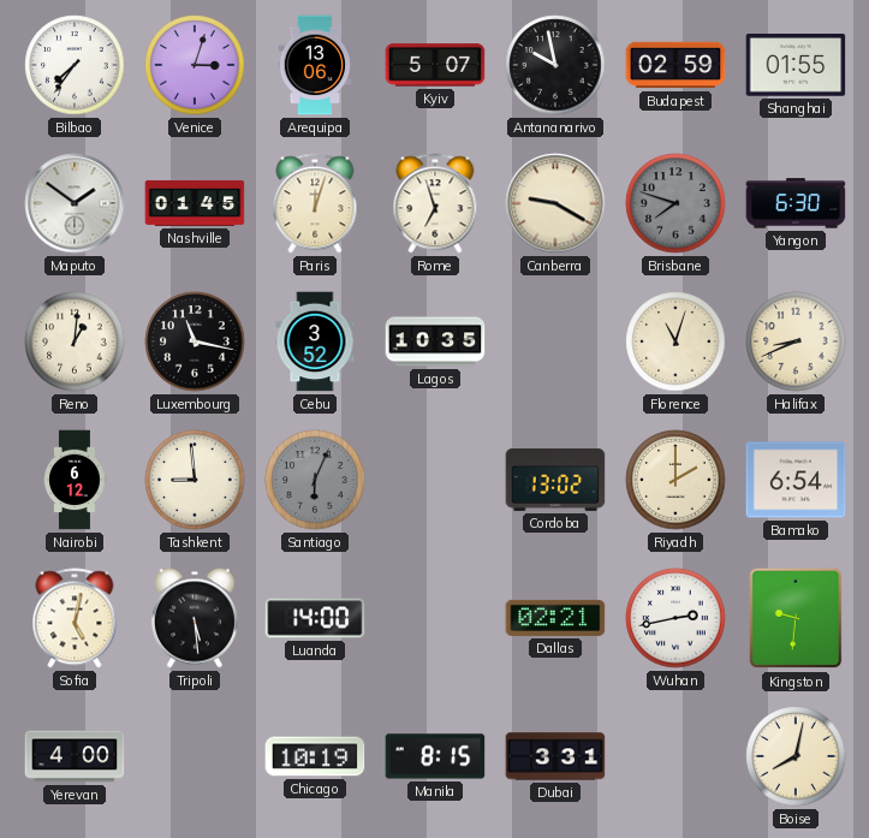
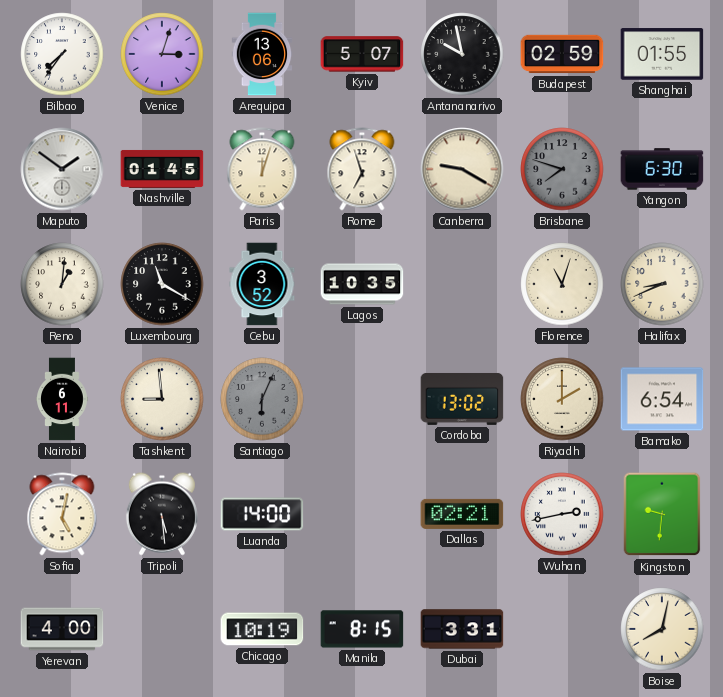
Luxembourg: 11:17 -> 11:20 (162, 284)
Nairobi: 6:12 -> 6:11 (62, 399)
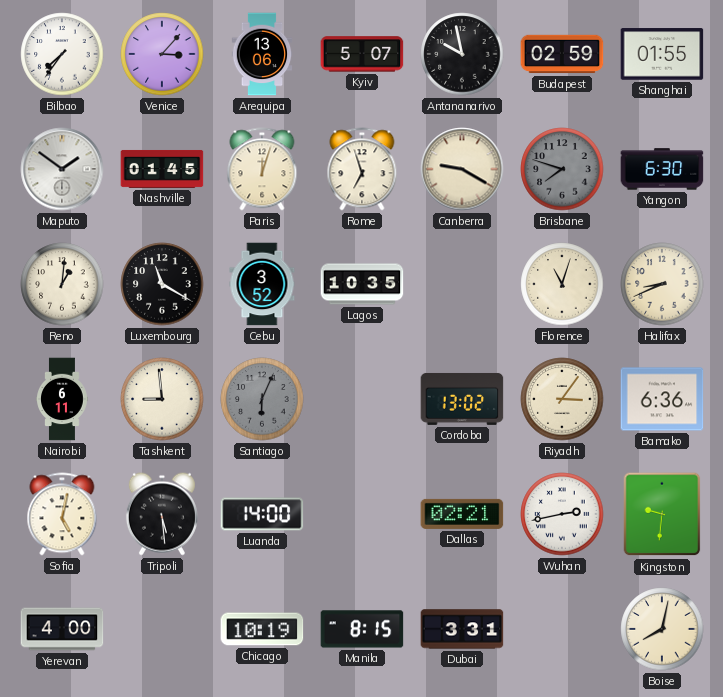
Venice: 3:03 -> 3:07 (162, 54)
Riyadh: 2:00 -> 3:06 (562, 399)
Bamako: 6:54 -> 6:36 (662, 399)
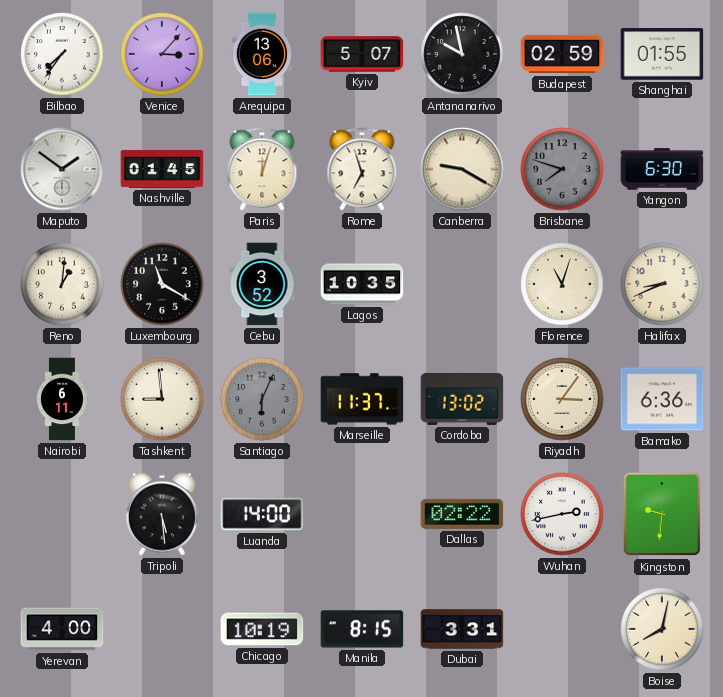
Marseille: none -> 11:37 (362, 399)
Sofia: 5:02 -> none (62, 514)
Dallas: 02:21 -> 02:22 (462, 514)
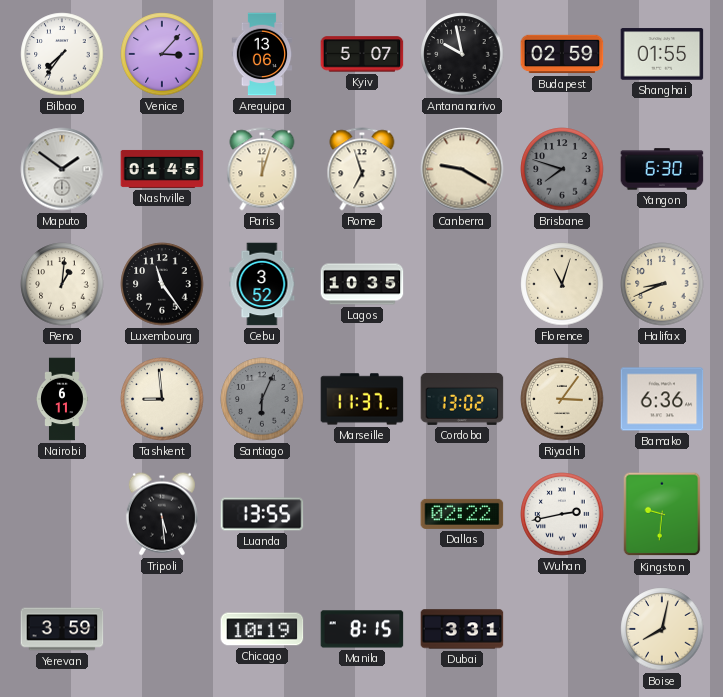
Luxembourg: 11:20 -> 11:24 (162, 284)
Luanda: 14:00 -> 13:55 (262, 514)
Yerevan: 4:00 -> 3:59 (62, 629)
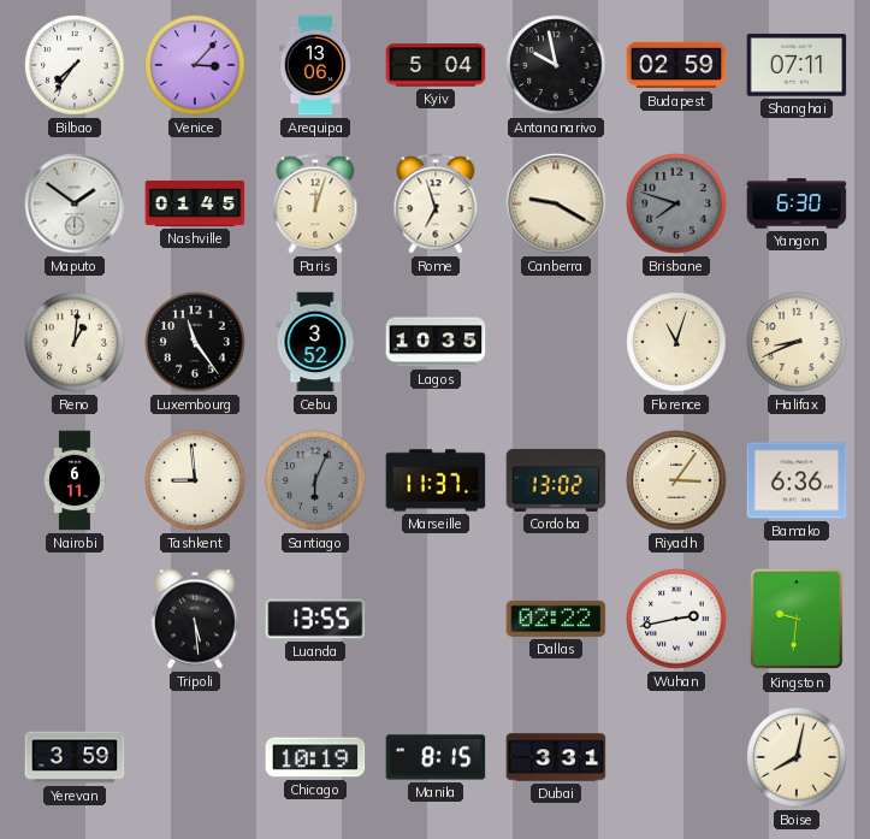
Kyiv: 5:07 -> 5:04 (436, 65)
Shanghai: 01:55 -> 07:11 (797, 65)
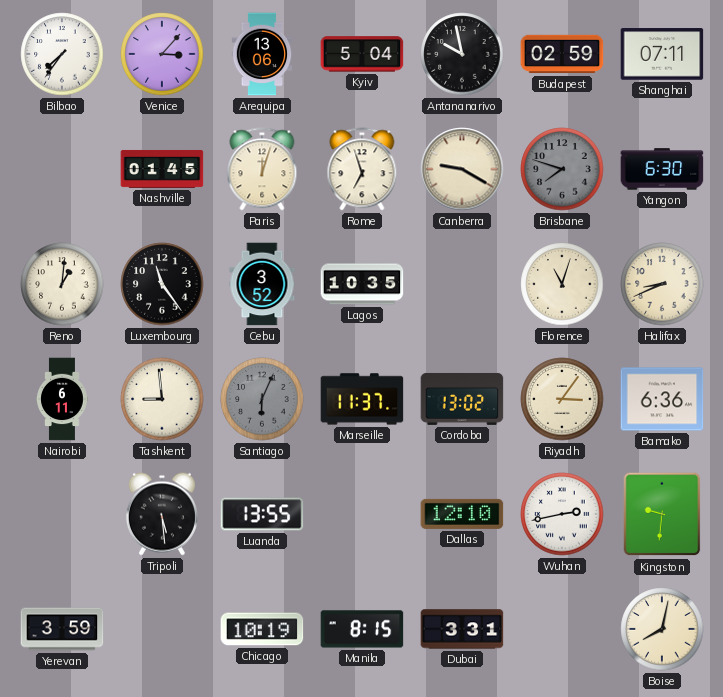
Maputo: 1:51 -> none (75, 203)
Dallas: 02:22 -> 12:10 (462, 514)
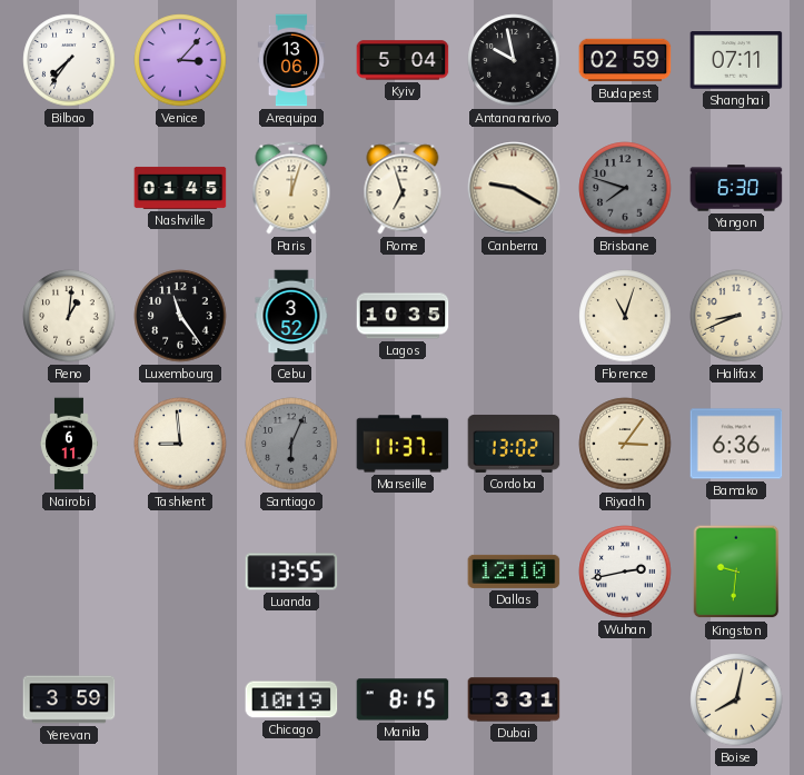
Tripoli: 5:29 -> none (162, 514)
